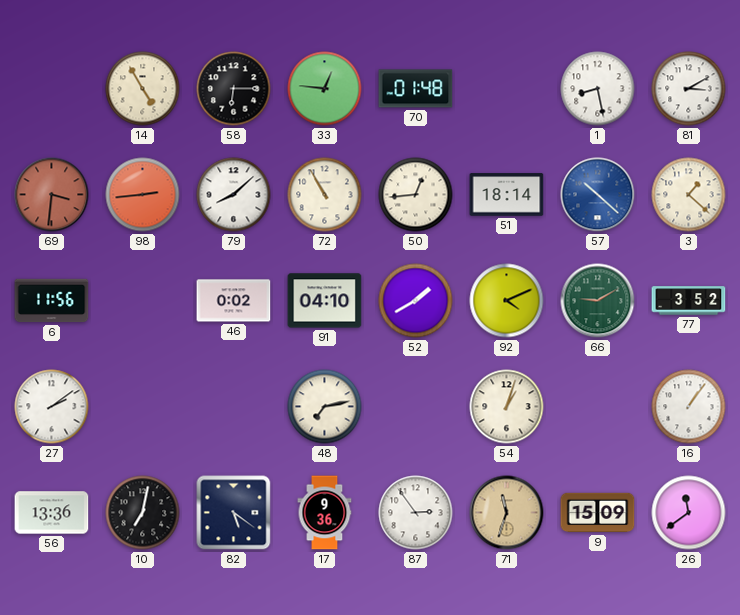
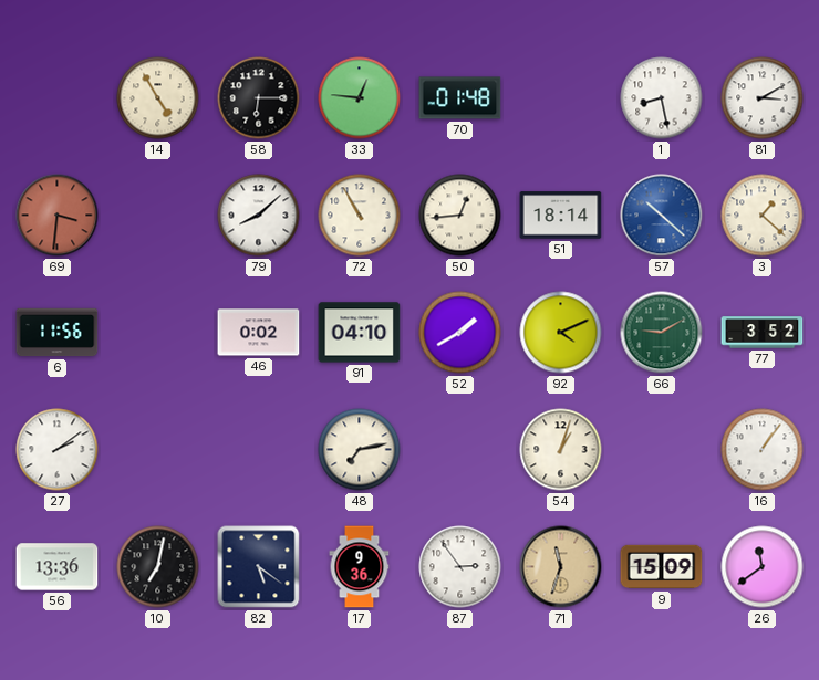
98: 2:44 -> none (143, 195)
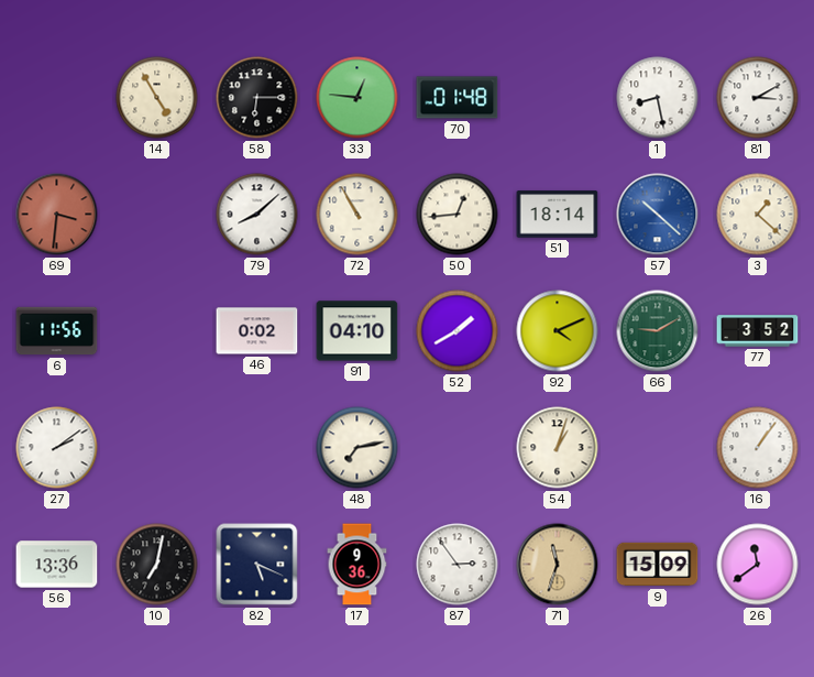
82: 5:21 -> 5:19 (257, 565)
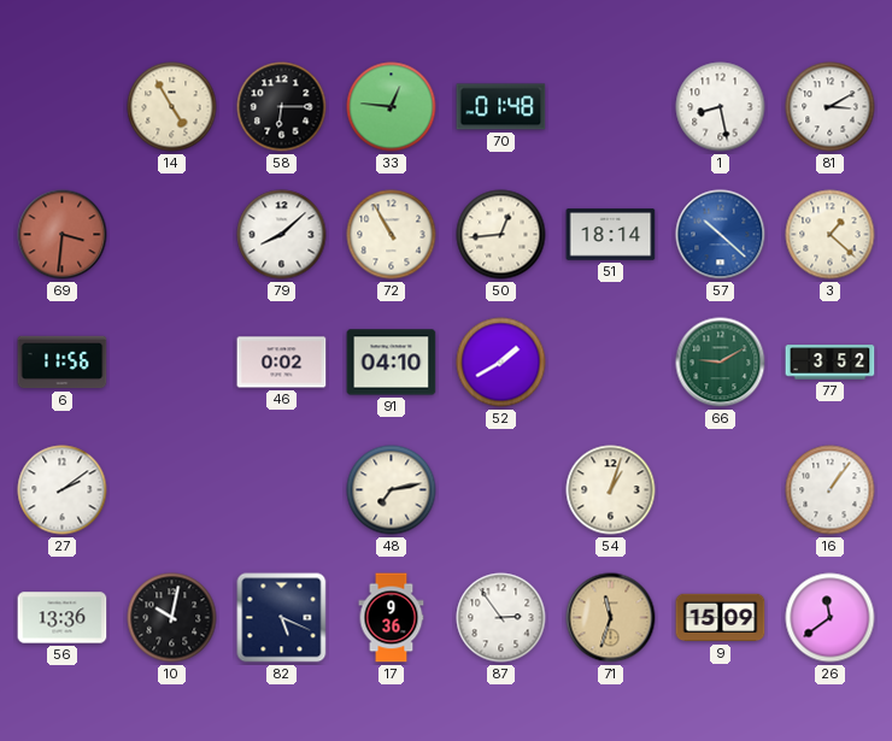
92: 4:11 -> none (558, 331)
10: 7:02 -> 10:02 (172, 618)
